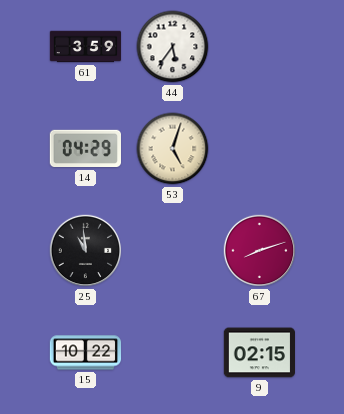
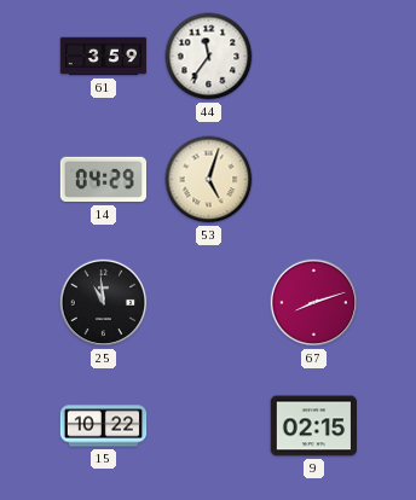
44: 5:36 -> 11:36 (209, 57)
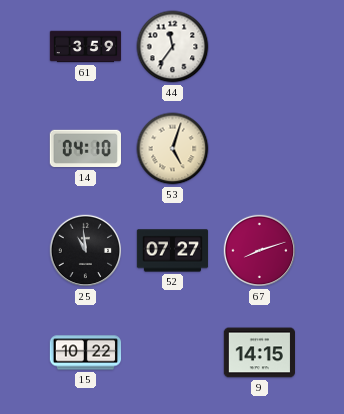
14: 04:29 -> 04:10 (85, 149)
52: none -> 07:27 (173, 251)
9: 02:15 -> 14:15 (260, 353)
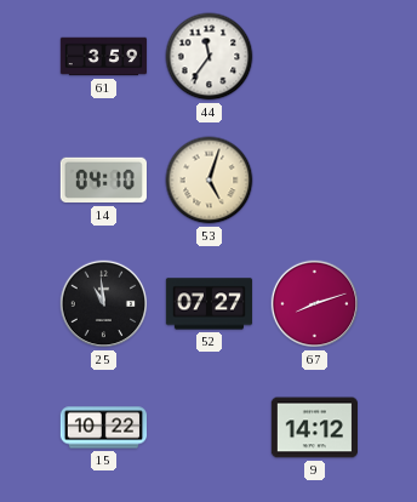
9: 14:15 -> 14:12 (315, 428)
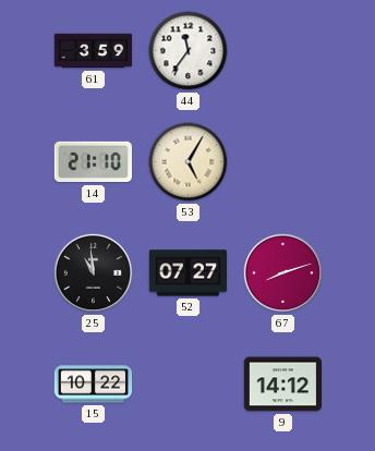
14: 04:10 -> 21:10 (93, 162)
53: 5:03 -> 5:05 (189, 162)
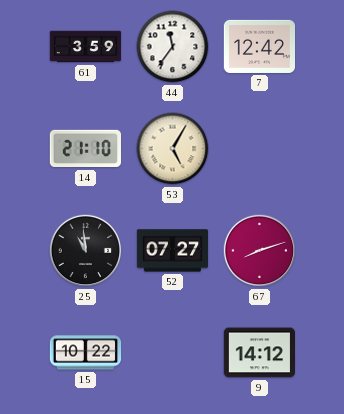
7: none -> 12:42 (260, 46)
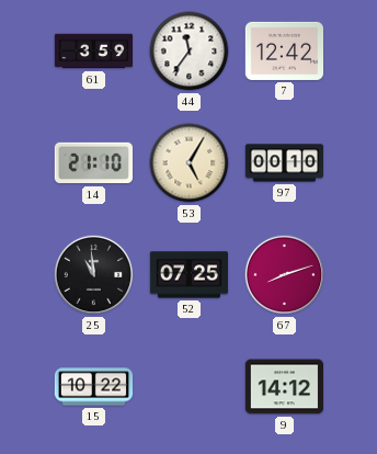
97: none -> 00:10 (285, 163)
52: 07:27 -> 07:25 (190, 275)
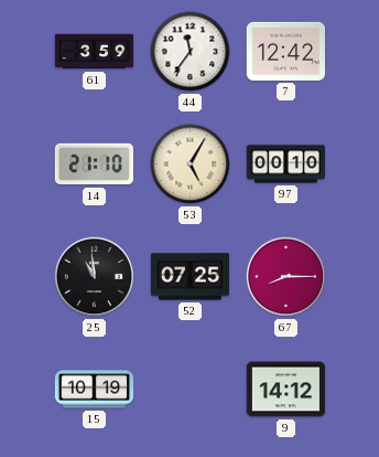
67: 8:12 -> 8:15 (286, 277)
15: 10:22 -> 10:19 (95, 390)
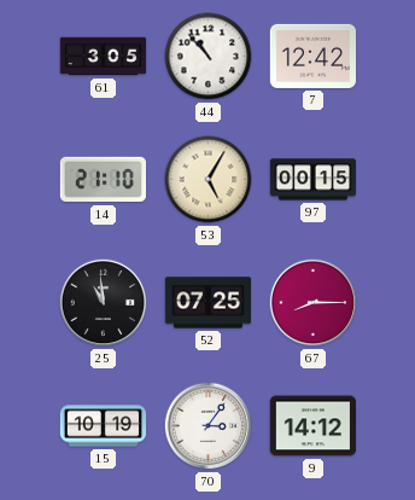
61: 3:59 -> 3:05 (104, 57)
44: 11:36 -> 10:53 (209, 57)
97: 00:10 -> 00:15 (314, 180)
70: none -> 3:06 (209, 426)
